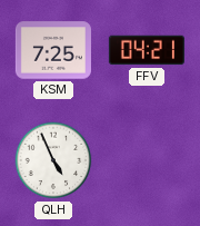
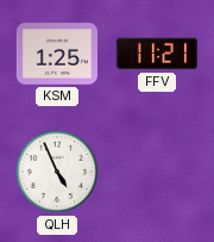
KSM: 7:25 -> 1:25 (57, 54)
FFV: 04:21 -> 11:21 (157, 54)
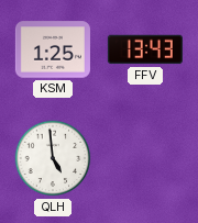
FFV: 11:21 -> 13:43 (145, 49)
QLH: 4:56 -> 4:59 (53, 158)
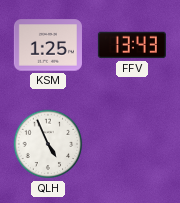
QLH: 4:59 -> 4:56 (48, 144)
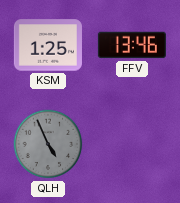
FFV: 13:43 -> 13:46 (132, 45)
QLH dial: white -> grey (48, 144)
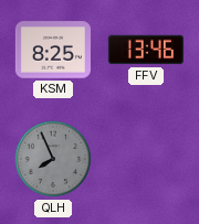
KSM: 1:25 -> 8:25 (53, 50)
QLH: 4:56 -> 7:56 (53, 159)
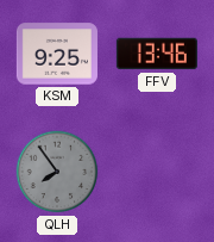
KSM: 8:25 -> 9:25 (57, 54)
QLH: 7:56 -> 7:54 (57, 172)
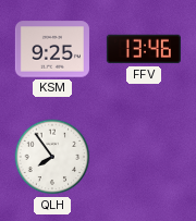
QLH dial: grey -> white (52, 157)
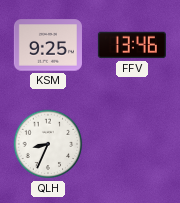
QLH: 7:54 -> 8:34 (48, 144)
